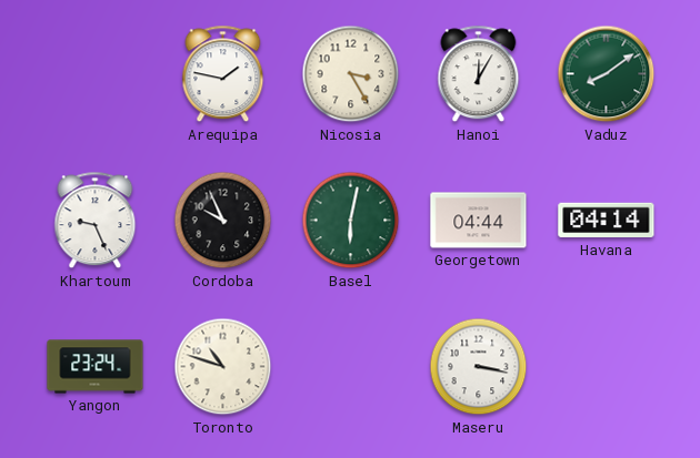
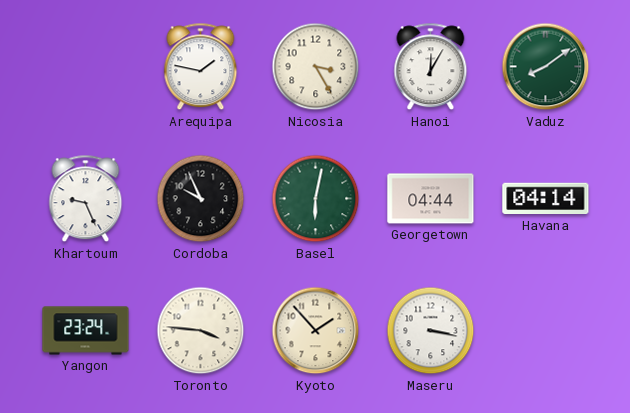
Toronto: 10:48 -> 3:46 (201, 331)
Kyoto: none -> 1:53 (316, 331)
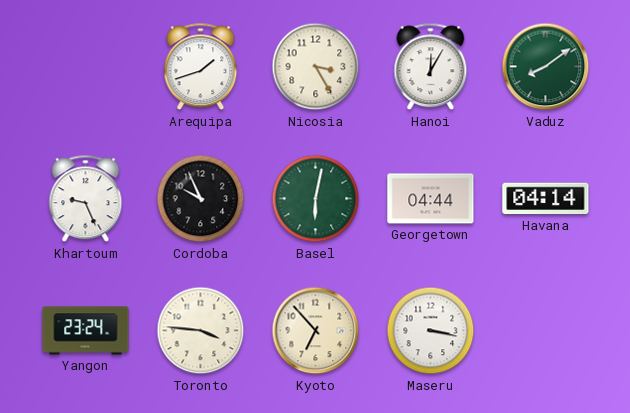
Arequipa: 1:47 -> 1:42 (201, 67)
Kyoto: 1:53 -> 6:53 (316, 331)
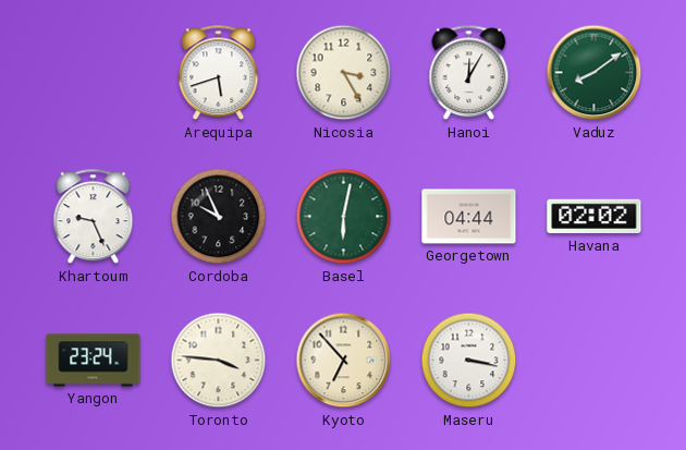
Arequipa: 1:42 -> 5:42 (219, 73)
Havana: 04:14 -> 02:02 (595, 217)
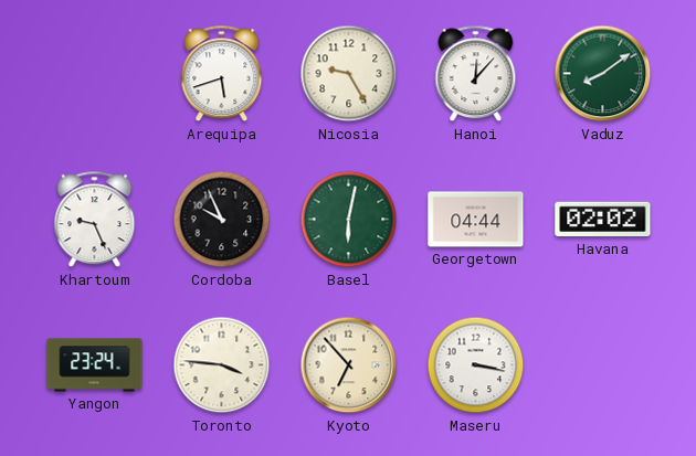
Nicosia: 3:25 -> 9:25 (349, 74)
Hanoi: 12:05 -> 12:07 (476, 74)
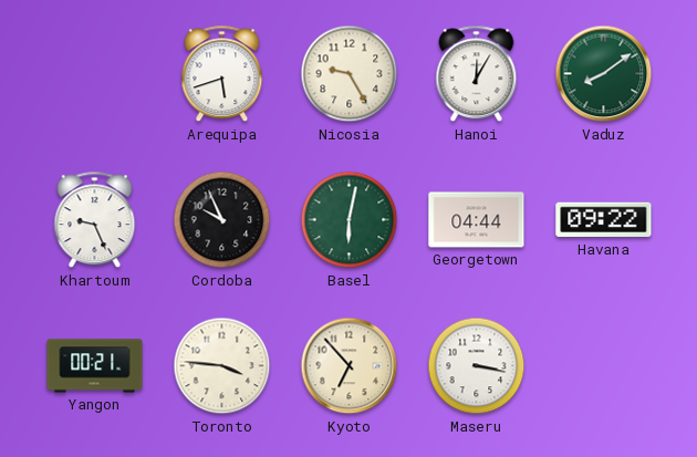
Hanoi: 12:07 -> 12:05 (477, 74)
Havana: 02:02 -> 09:22 (604, 220)
Yangon: 23:24 -> 00:21 (95, 366)
